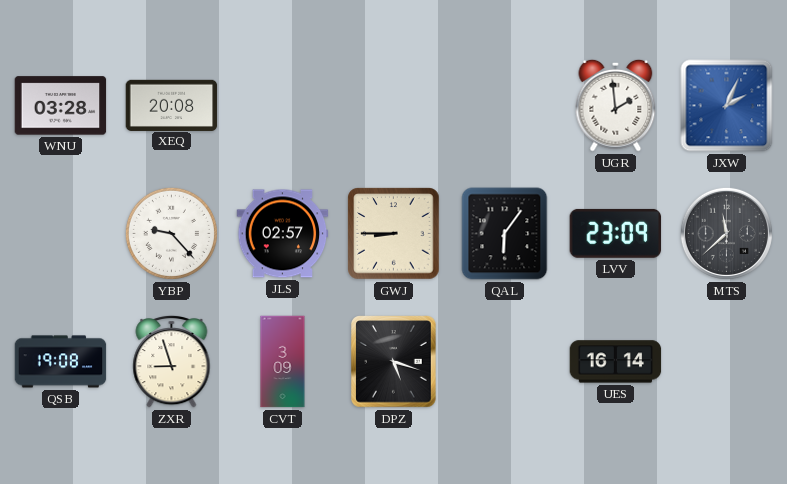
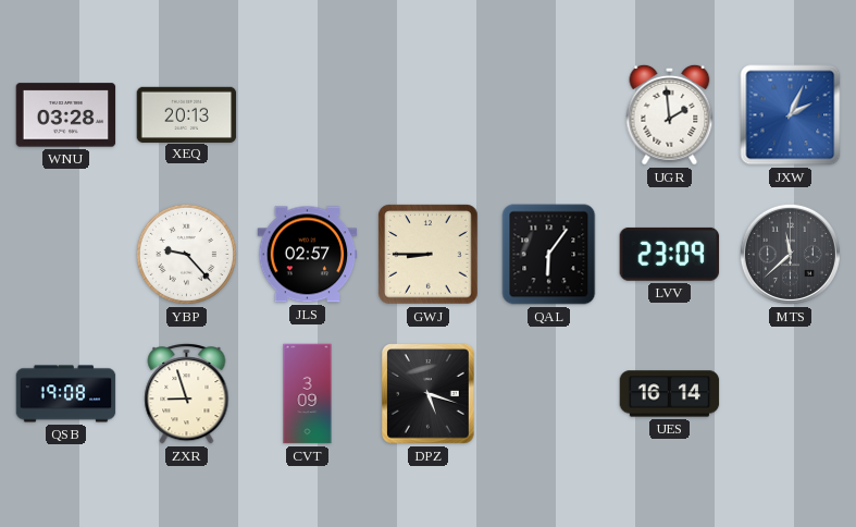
XEQ: 20:08 -> 20:13 (187, 114)
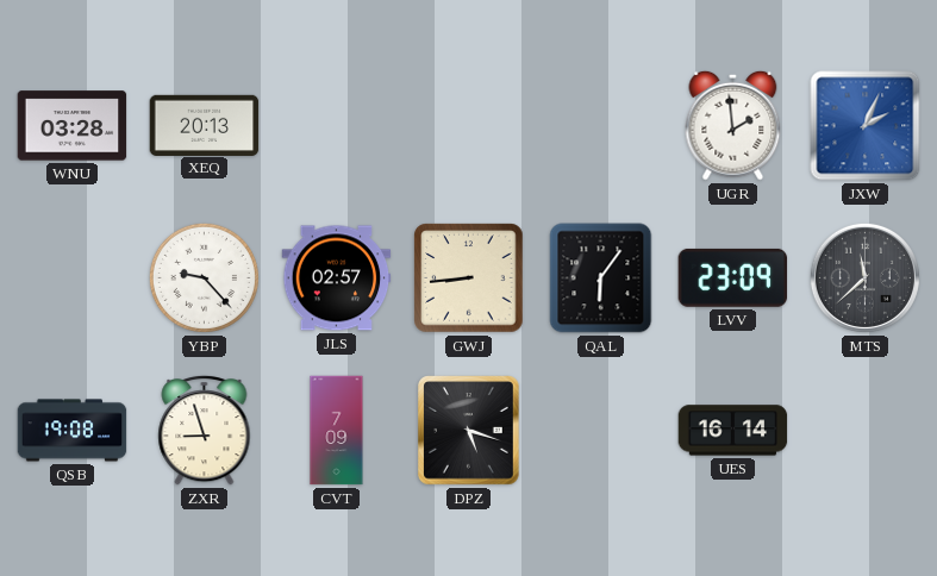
GWJ: 8:45 -> 8:44 (469, 278)
CVT: 3:09 -> 7:09 (337, 431)
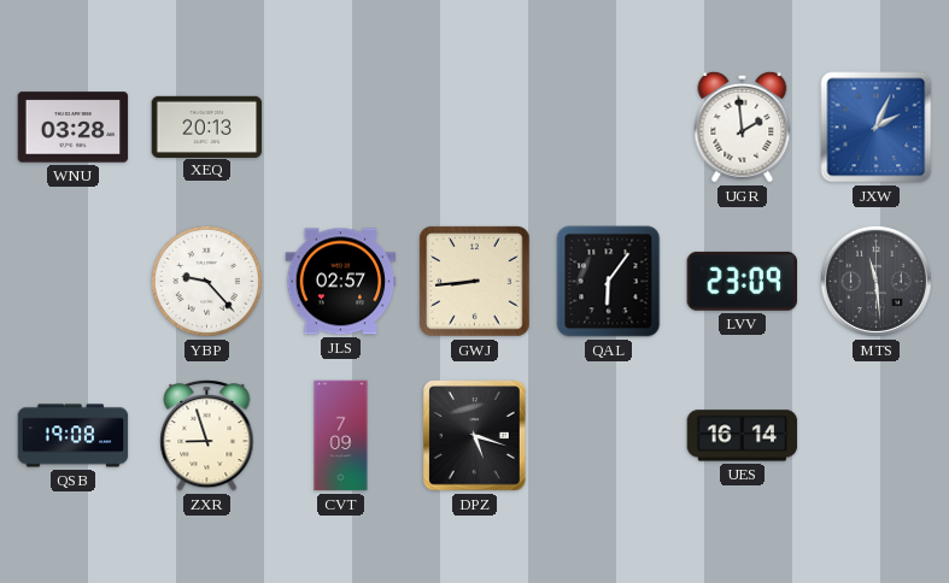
MTS: 11:38 -> 11:29 (875, 281)
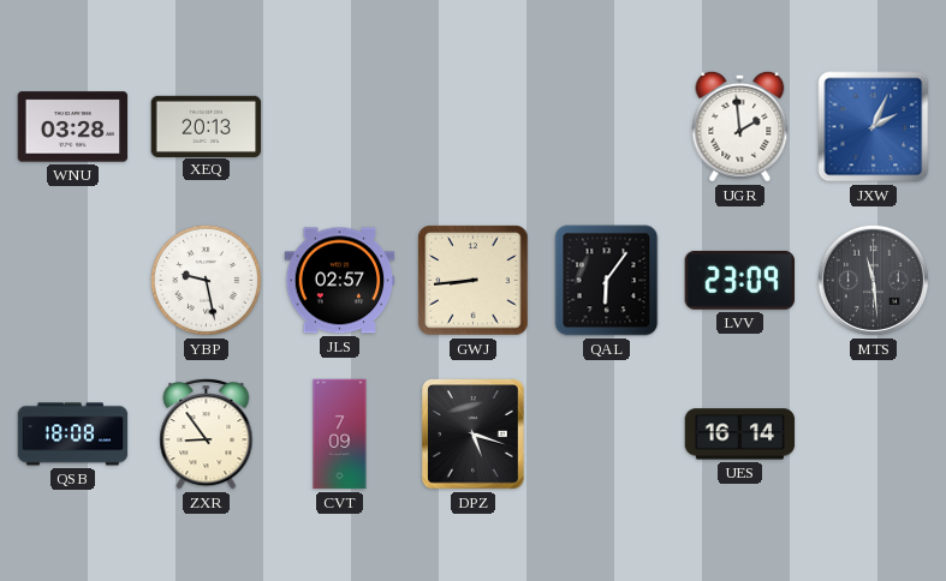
YBP: 9:23 -> 9:28 (206, 280)
QSB: 19:08 -> 18:08 (73, 435)
ZXR: 8:57 -> 8:54 (207, 433)
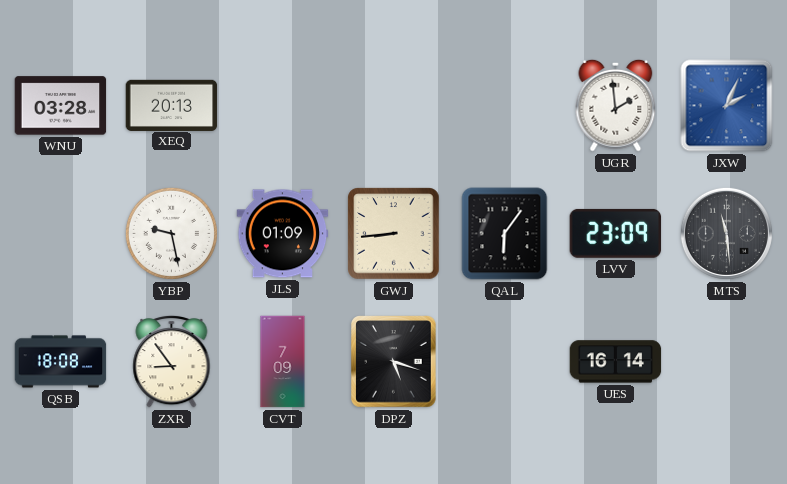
JLS: 02:57 -> 01:09 (283, 234)
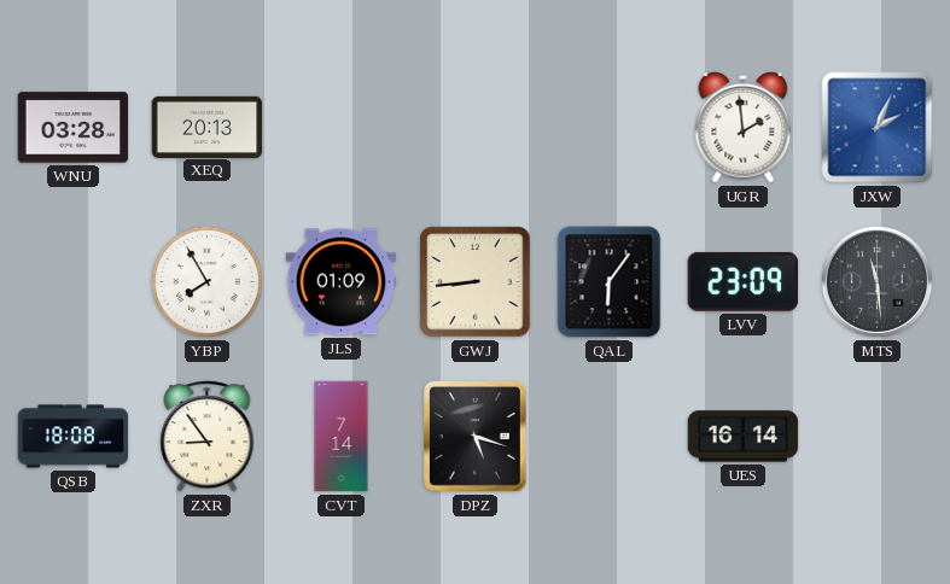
YBP: 9:28 -> 7:55 (206, 281)
CVT: 7:09 -> 7:14 (342, 437)
